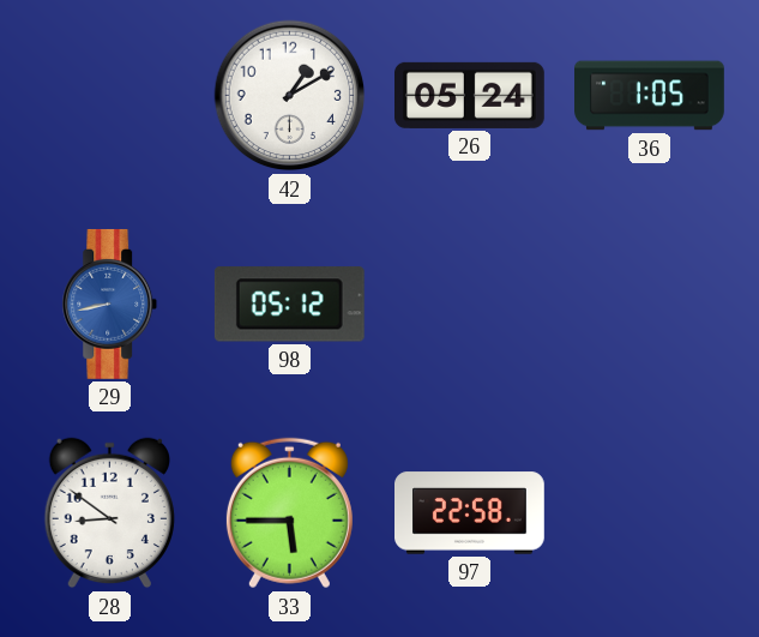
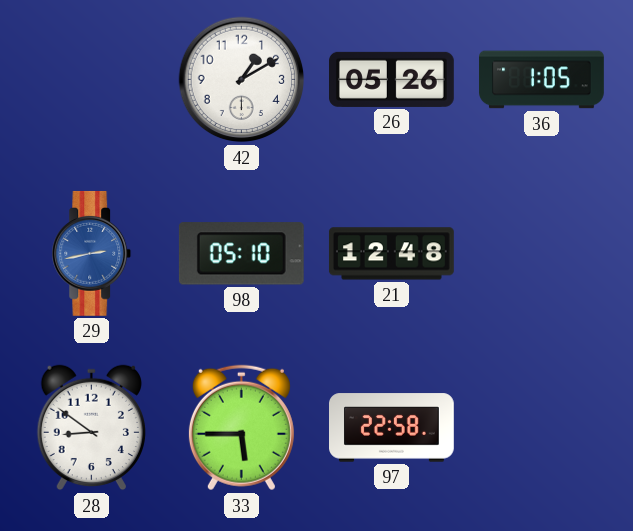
26: 05:24 -> 05:26 (392, 79)
29: 8:43 -> 2:43 (92, 253)
98: 05:12 -> 05:10 (241, 254)
21: none -> 12:48 (391, 254)
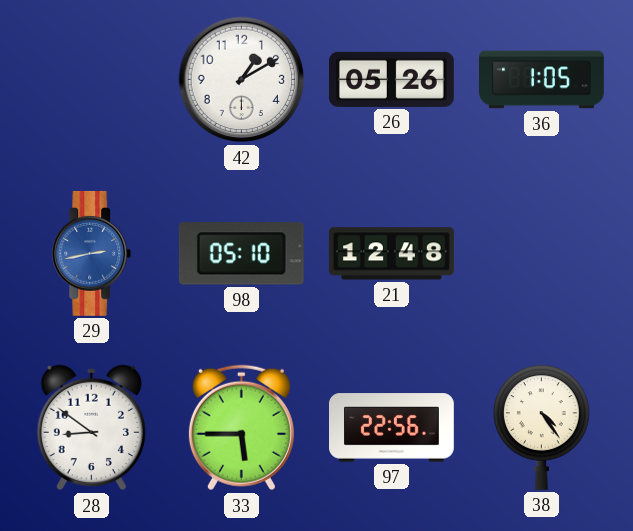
97: 22:58 -> 22:56 (392, 428)
38: none -> 4:24 (542, 427)
